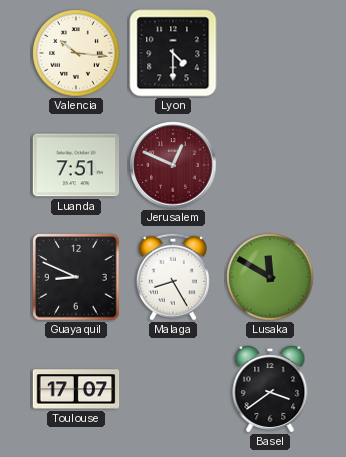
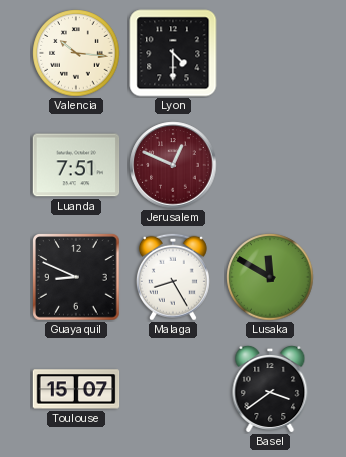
Toulouse: 17:07 -> 15:07 (76, 389)
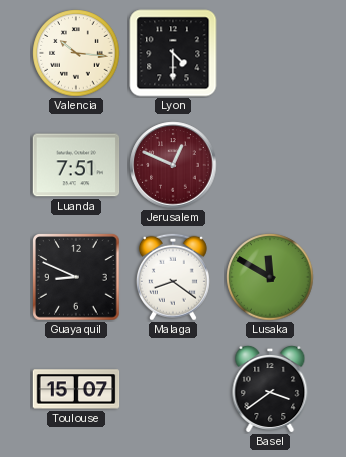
Malaga: 8:25 -> 8:21 (173, 277)
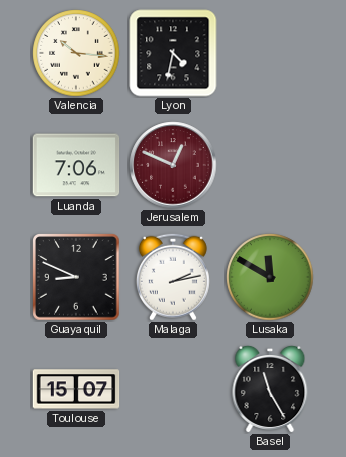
Lyon: 4:30 -> 4:32 (173, 53)
Luanda: 7:51 -> 7:06 (76, 165)
Malaga: 8:21 -> 2:13 (173, 277)
Basel: 3:39 -> 11:25 (270, 389)
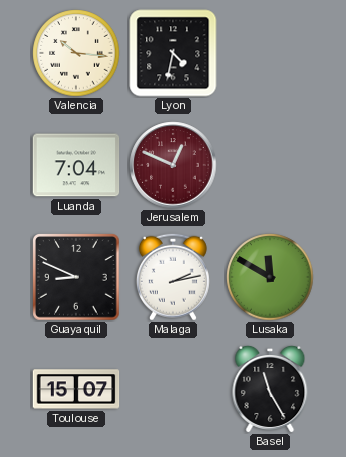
Luanda: 7:06 -> 7:04 (76, 165)
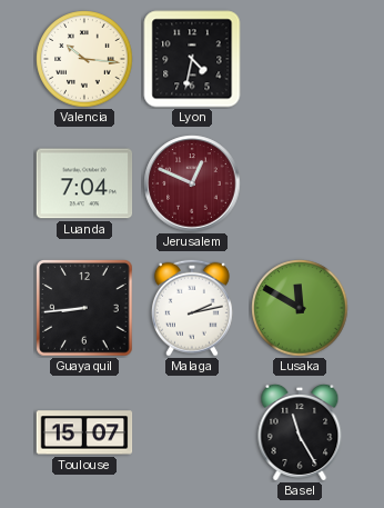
Guayaquil: 8:49 -> 8:44 (84, 308)
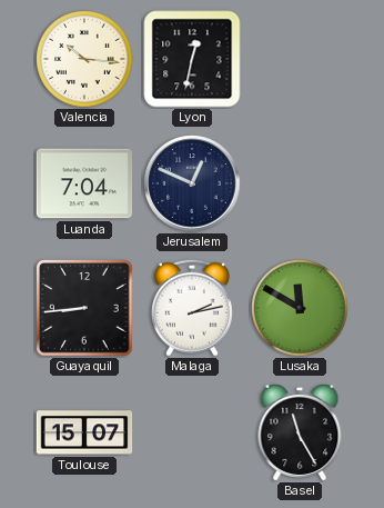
Lyon: 4:32 -> 12:32 (192, 59)
Jerusalem dial: burgundy -> navy (192, 183)
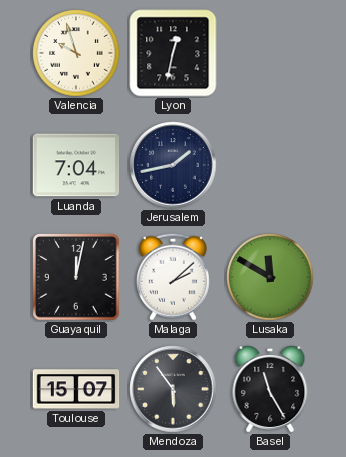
Valencia: 10:16 -> 9:57 (76, 53)
Jerusalem: 12:49 -> 1:43 (173, 165)
Guayaquil: 8:44 -> 12:02 (76, 277)
Malaga: 2:13 -> 2:08 (173, 277)
Mendoza: none -> 5:54 (173, 389)
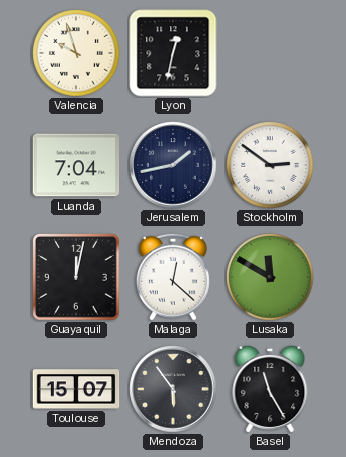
Stockholm: none -> 2:51 (270, 165)
Malaga: 2:08 -> 12:22 (173, 277)
